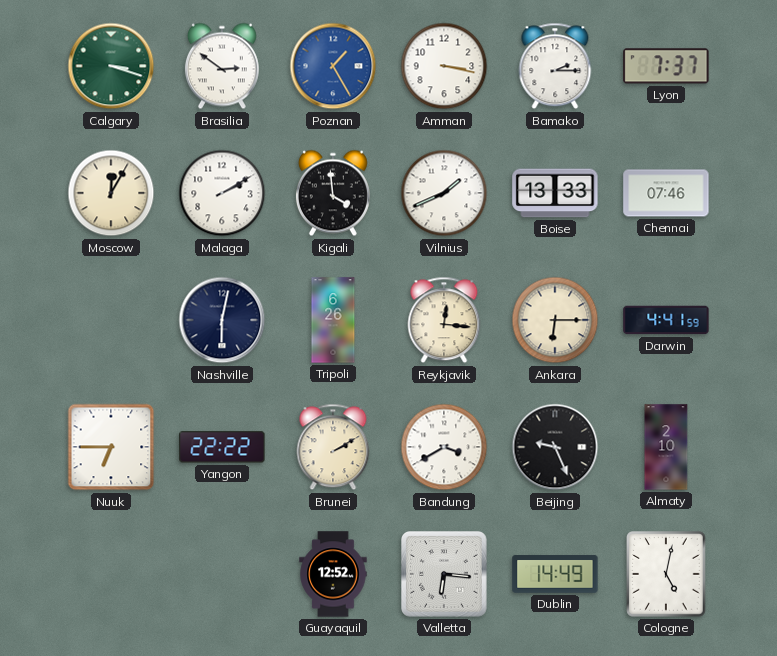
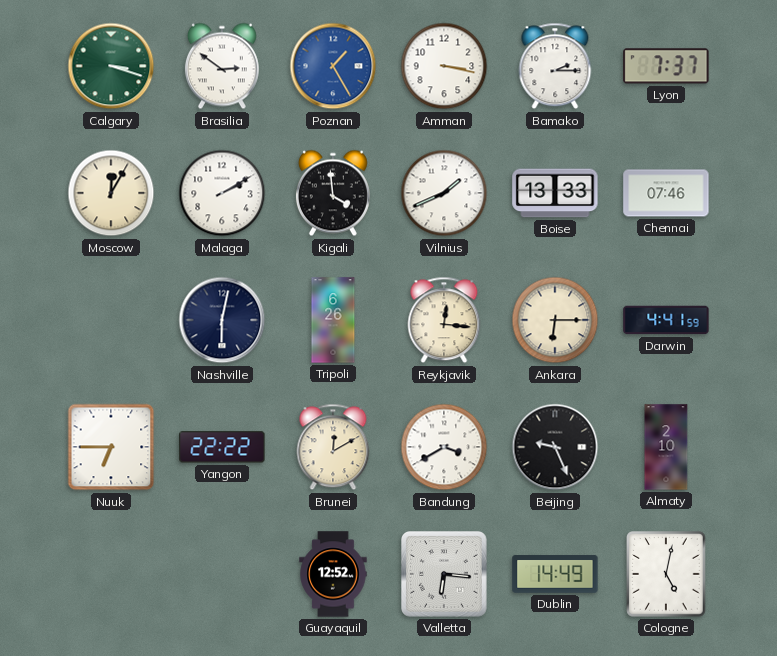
Brunei: 2:10 -> 12:10 (333, 447)
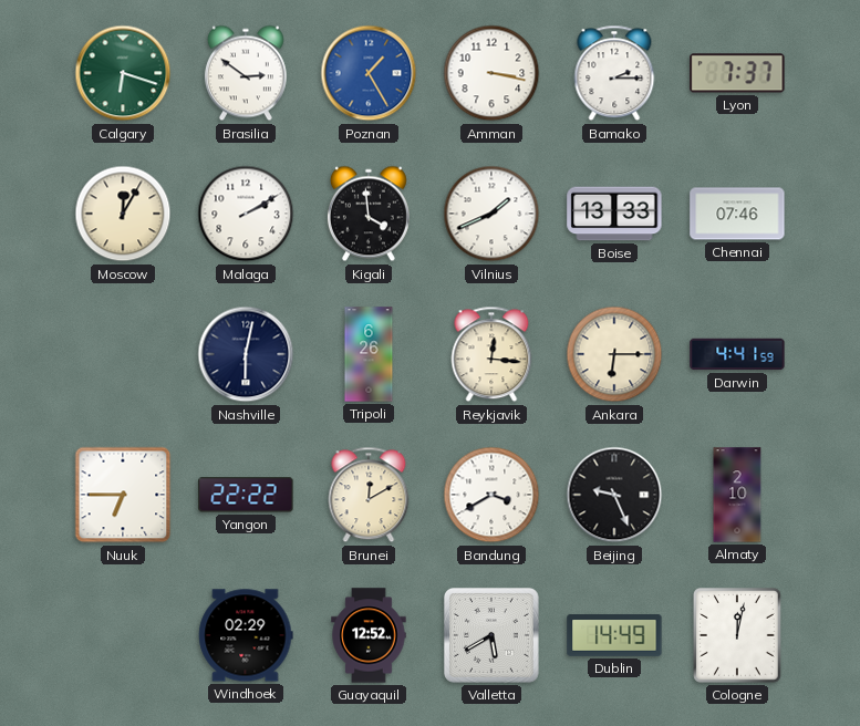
Calgary: 3:18 -> 6:18 (123, 73)
Windhoek: none -> 02:29 (246, 635)
Valletta: 6:16 -> 5:40 (493, 636)
Cologne: 5:02 -> 12:02 (737, 635)
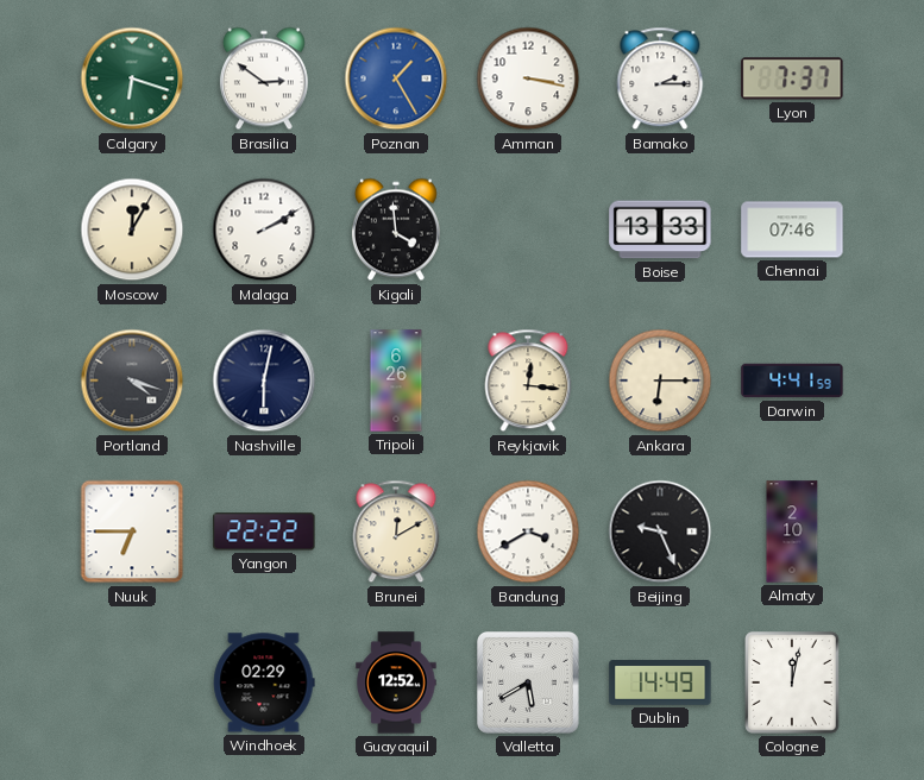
Vilnius: 1:41 -> none (491, 214)
Portland: none -> 4:18 (132, 380)
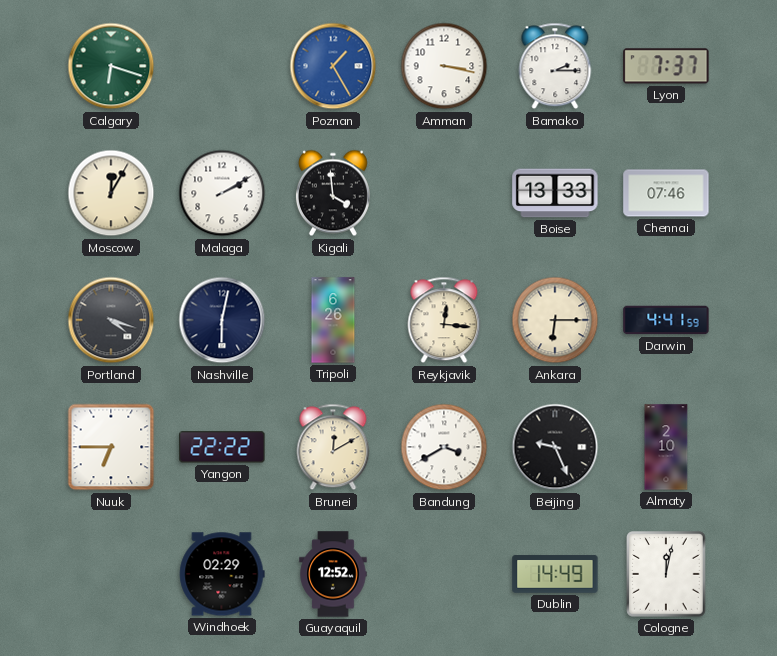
Brasilia: 2:51 -> none (264, 78)
Valletta: 5:40 -> none (529, 684)
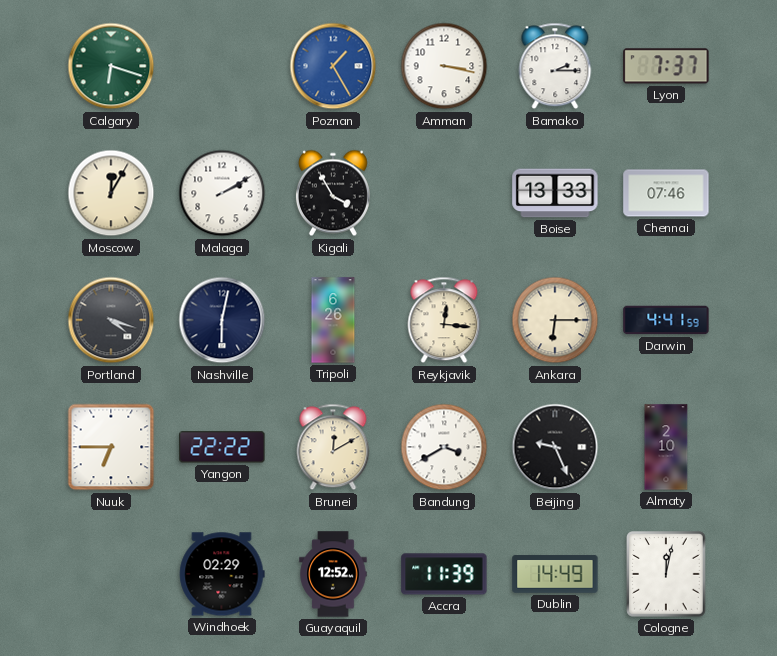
Kigali: 3:59 -> 3:55 (333, 193)
Accra: none -> 11:39 (444, 574)
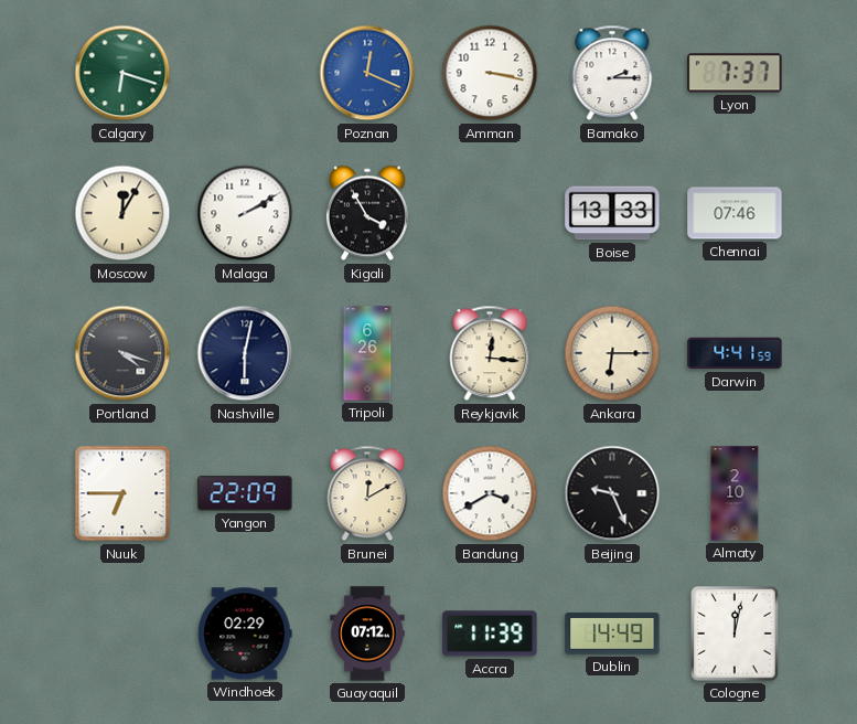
Poznan: 1:25 -> 12:19 (367, 73)
Yangon: 22:22 -> 22:09 (245, 493)
Guayaquil: 12:52 -> 07:12 (367, 633)
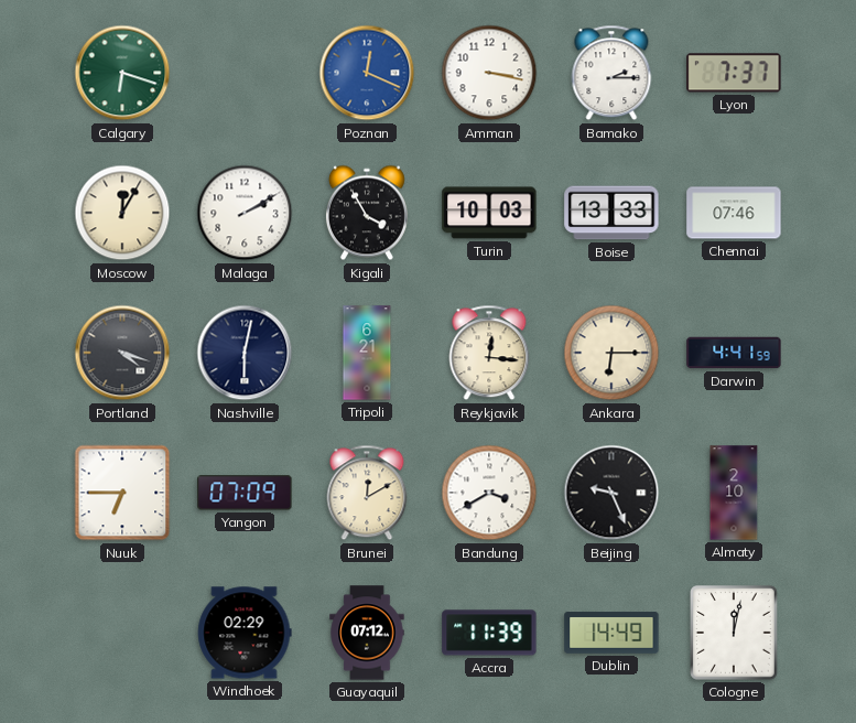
Turin: none -> 10:03 (489, 213)
Tripoli: 6:26 -> 6:21 (367, 353)
Yangon: 22:09 -> 07:09 (245, 493)
